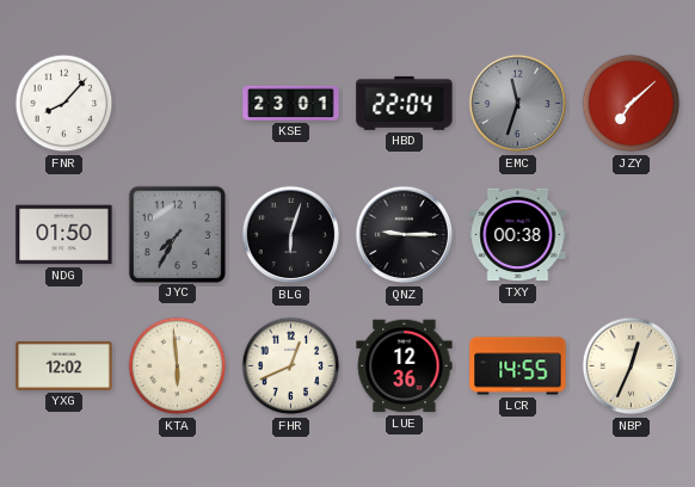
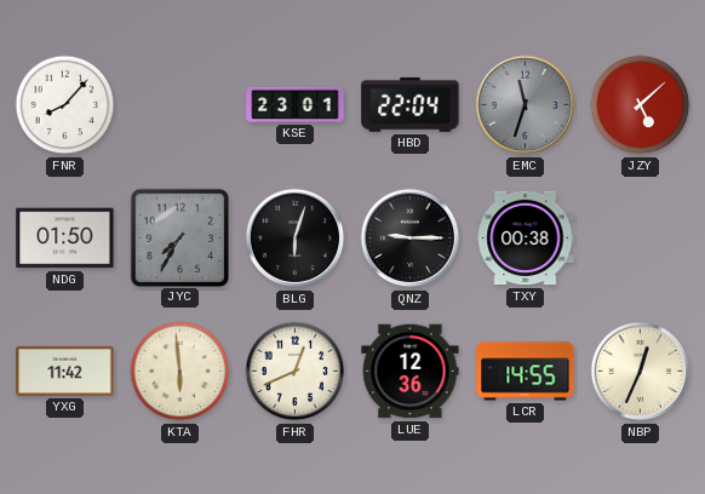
JZY: 7:08 -> 5:08 (641, 105)
YXG: 12:02 -> 11:42 (65, 370)
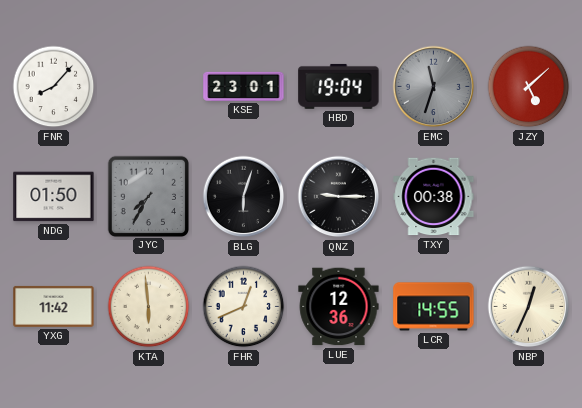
HBD: 22:04 -> 19:04 (339, 86)
